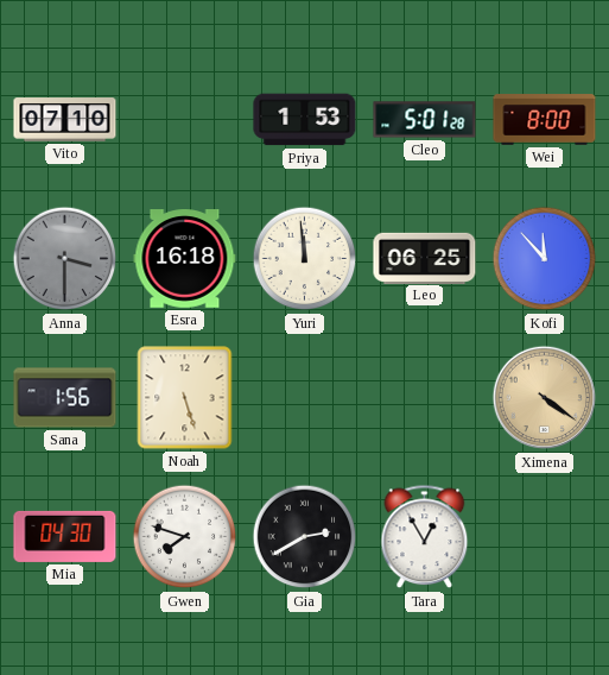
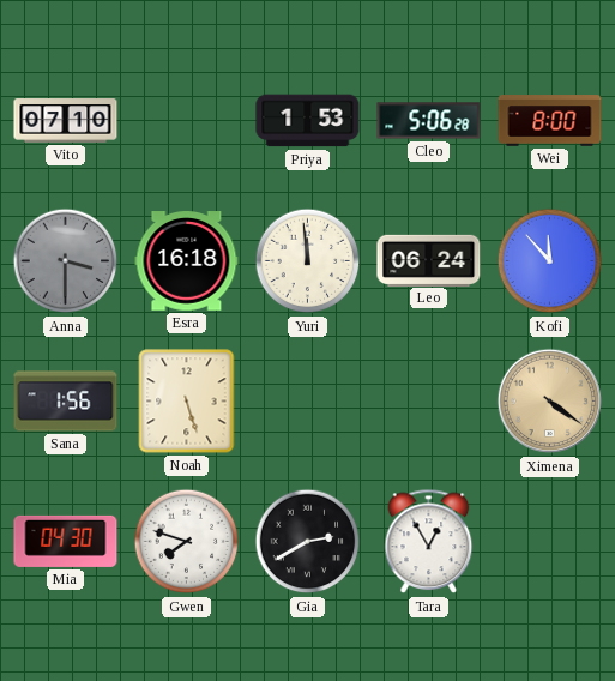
Cleo: 5:01 -> 5:06 (429, 121)
Leo: 06:25 -> 06:24 (429, 260)
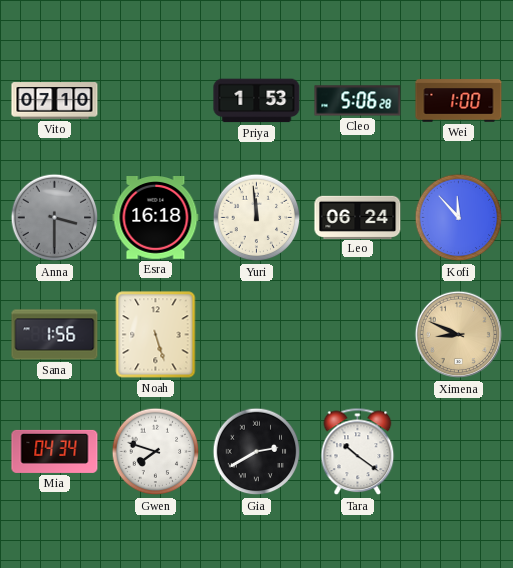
Wei: 8:00 -> 1:00 (459, 101)
Ximena: 4:21 -> 8:49 (459, 335)
Mia: 04:30 -> 04:34 (55, 451)
Tara: 12:55 -> 10:21 (358, 452)
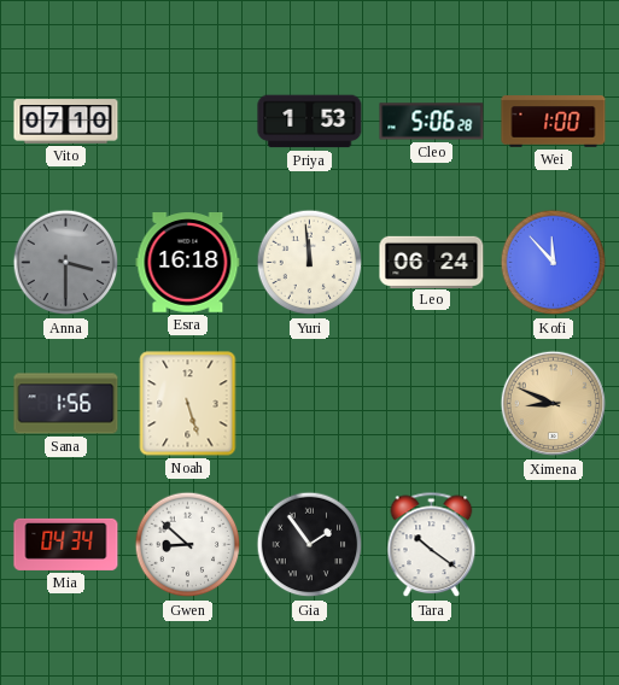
Gwen: 7:48 -> 8:52 (188, 545)
Gia: 2:40 -> 1:54 (310, 545)
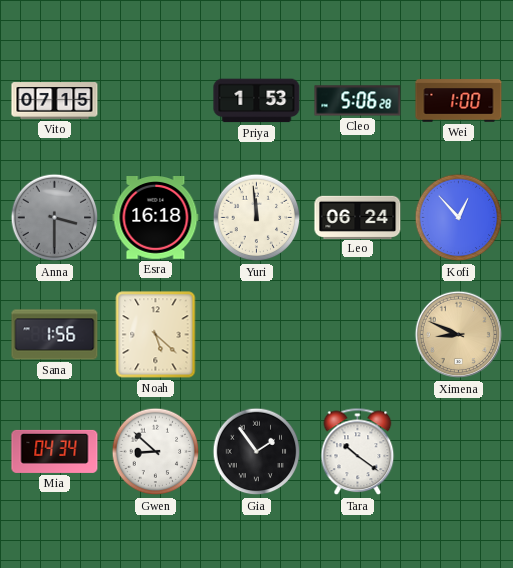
Vito: 07:10 -> 07:15 (55, 101)
Kofi: 11:53 -> 12:53 (459, 218)
Noah: 5:27 -> 5:22 (156, 335)
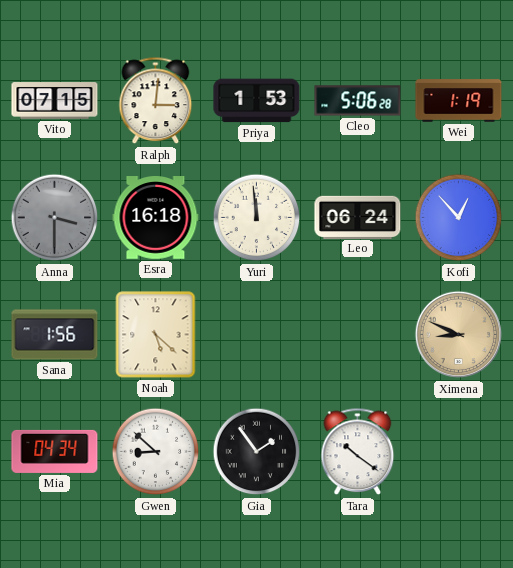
Ralph: none -> 3:01 (156, 101)
Wei: 1:00 -> 1:19 (459, 101)
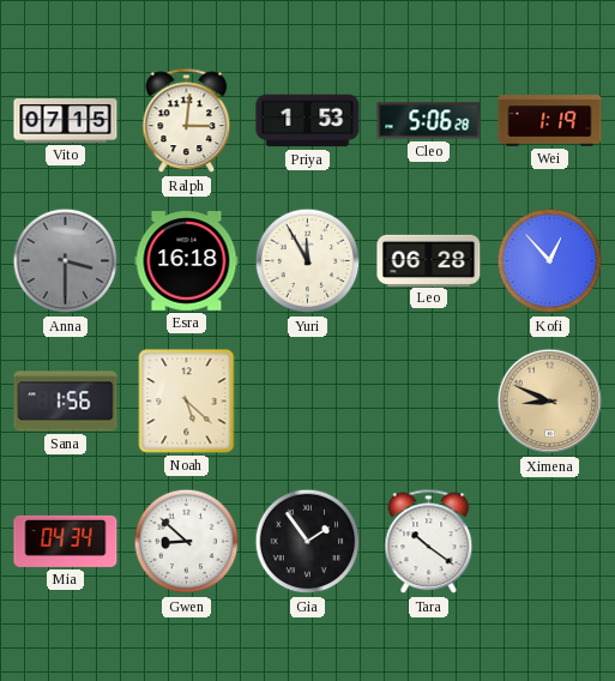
Yuri: 11:59 -> 11:55 (308, 261)
Leo: 06:24 -> 06:28 (429, 260)
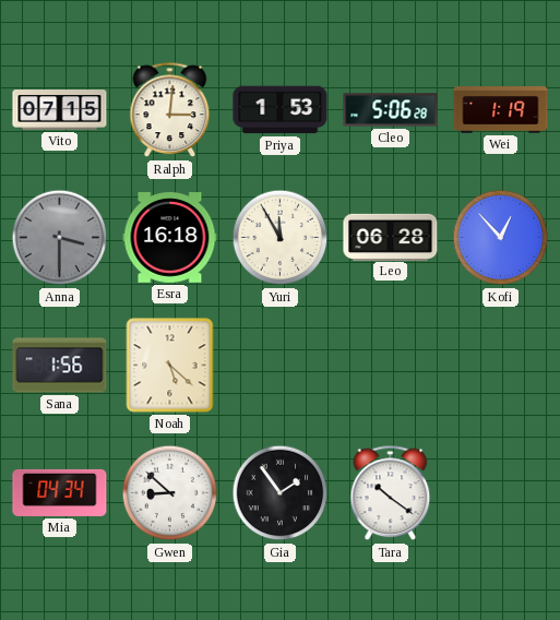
Ximena: 8:49 -> none (550, 402)
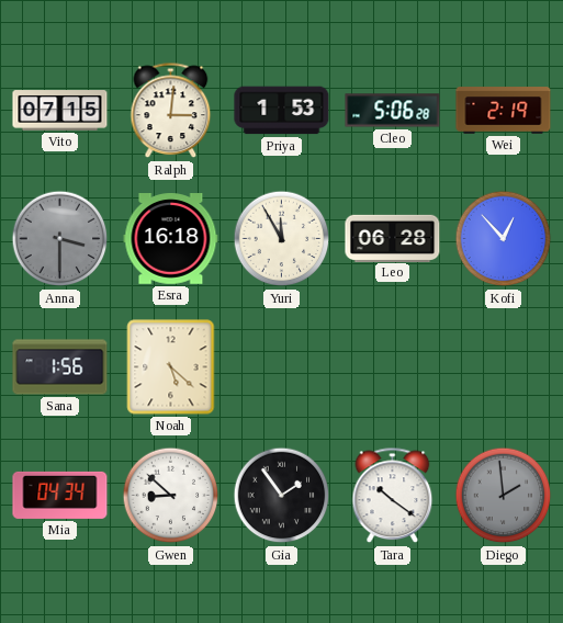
Wei: 1:19 -> 2:19 (504, 111)
Diego: none -> 1:59 (504, 496)
